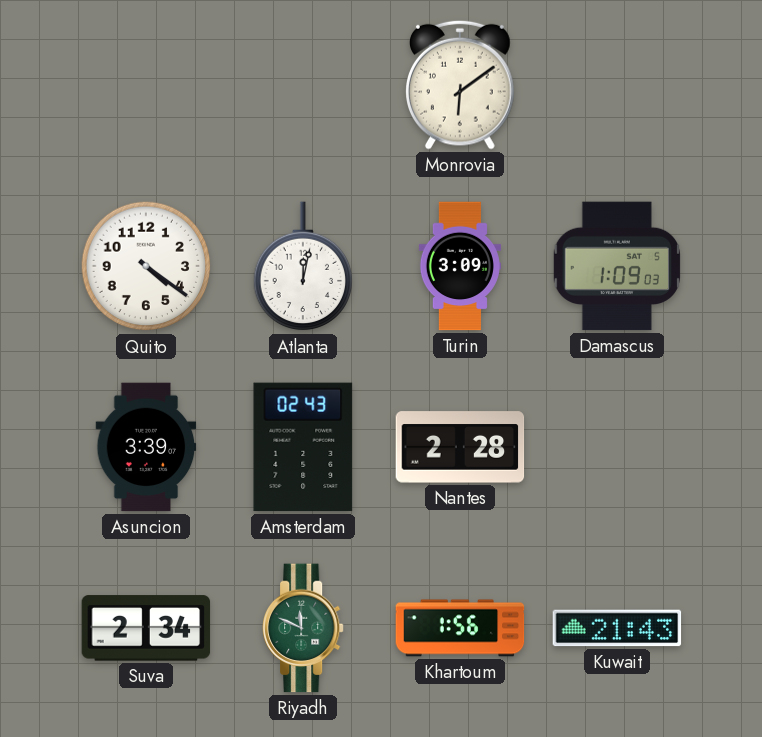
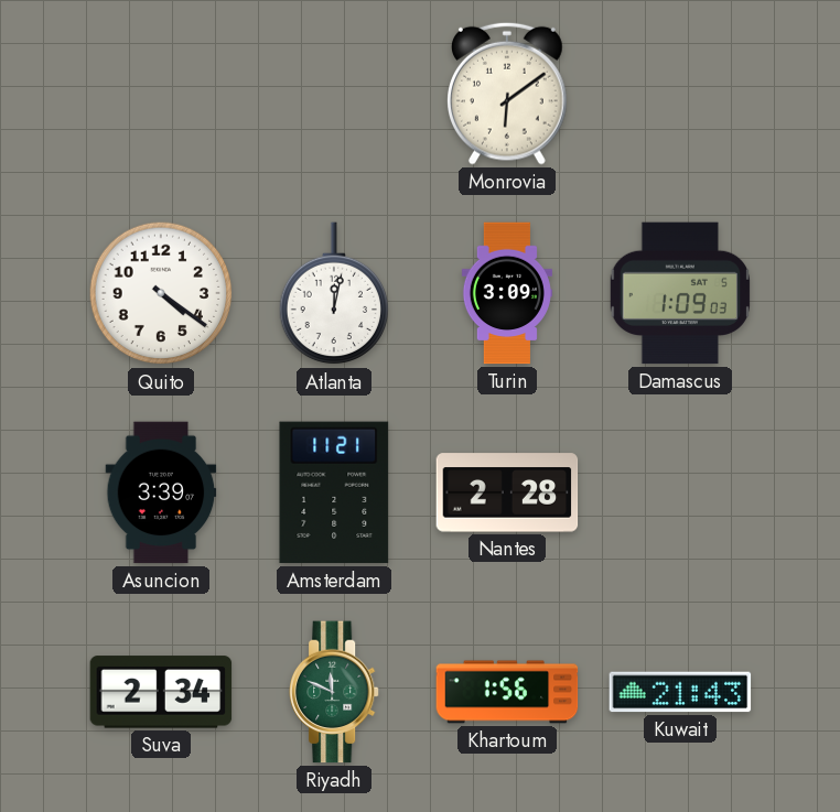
Amsterdam: 02:43 -> 11:21 (334, 492)
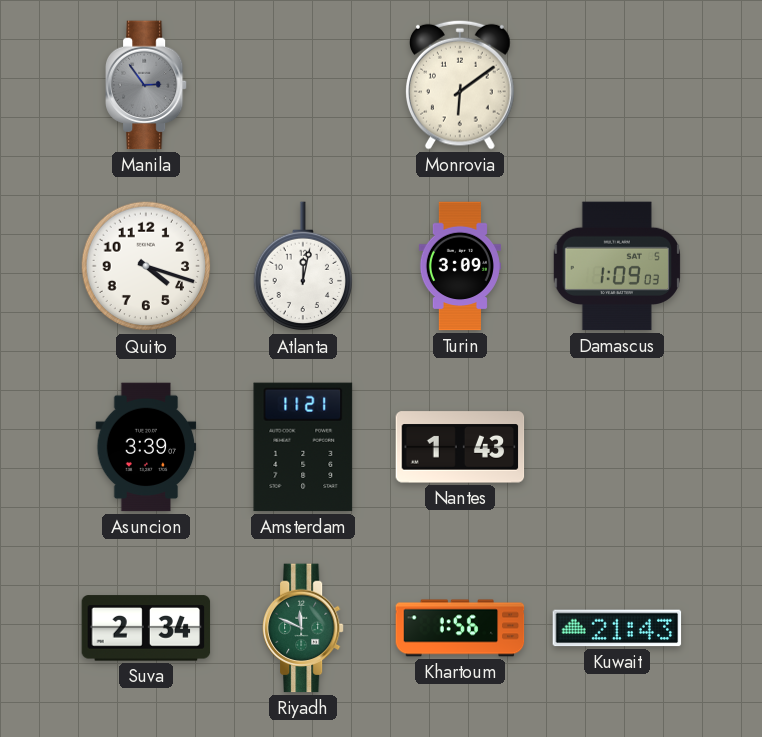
Manila: none -> 2:54 (147, 85)
Quito: 4:21 -> 4:18 (146, 266)
Nantes: 2:28 -> 1:43 (460, 447)
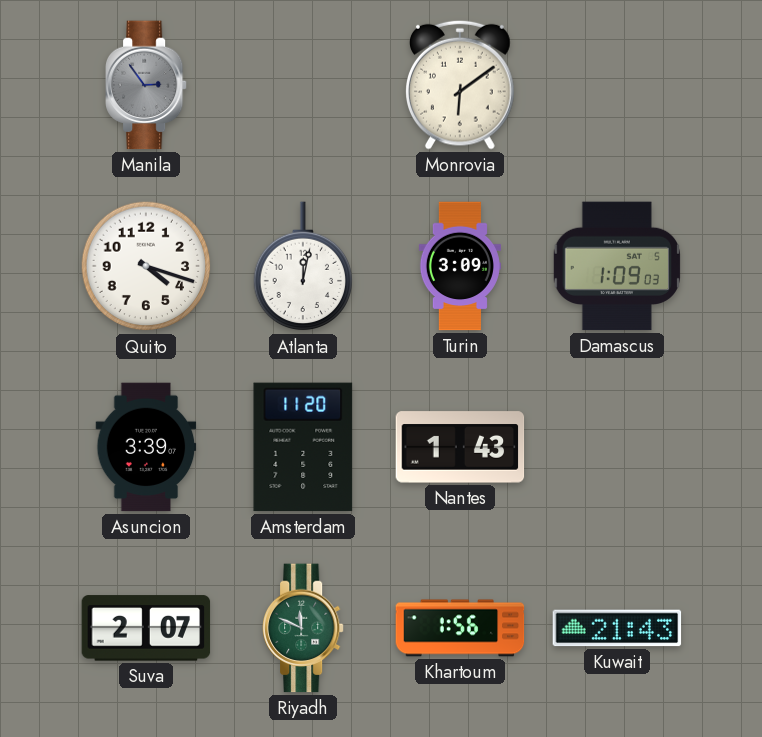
Amsterdam: 11:21 -> 11:20 (303, 447)
Suva: 2:34 -> 2:07 (146, 628)
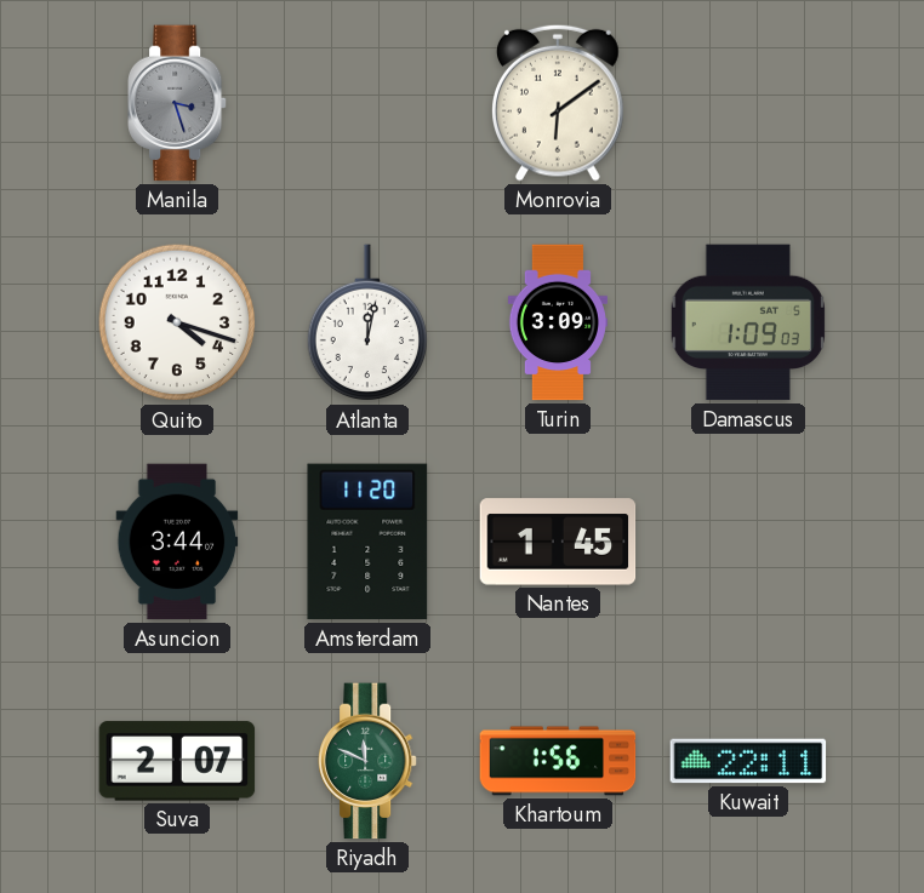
Manila: 2:54 -> 3:27 (178, 103)
Asuncion: 3:39 -> 3:44 (177, 542)
Nantes: 1:43 -> 1:45 (558, 542)
Kuwait: 21:43 -> 22:11 (748, 761)
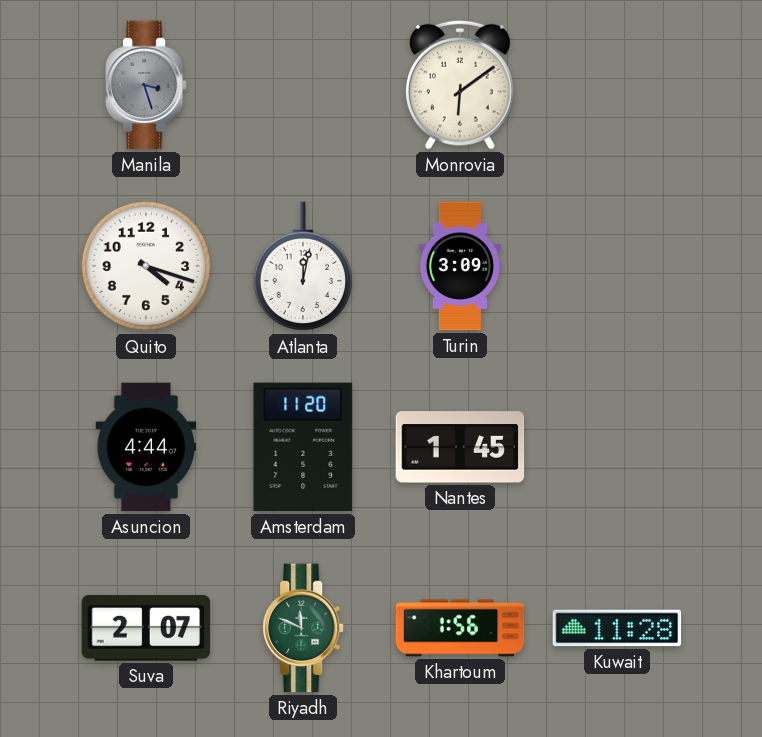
Damascus: 1:09 -> none (748, 322)
Asuncion: 3:44 -> 4:44 (146, 447)
Kuwait: 22:11 -> 11:28 (617, 628)
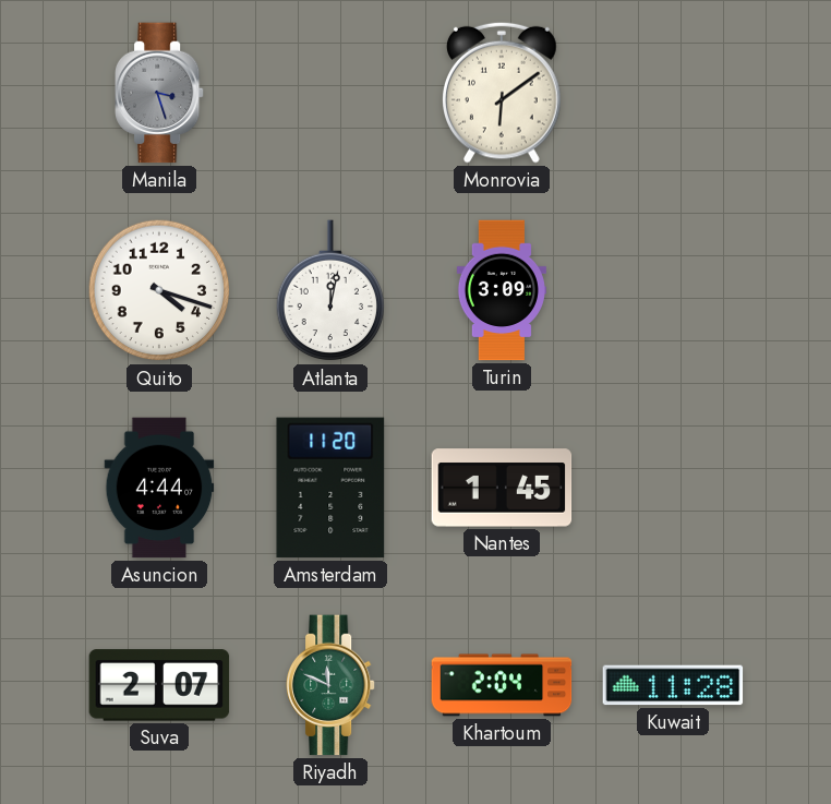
Khartoum: 1:56 -> 2:04 (502, 685)
